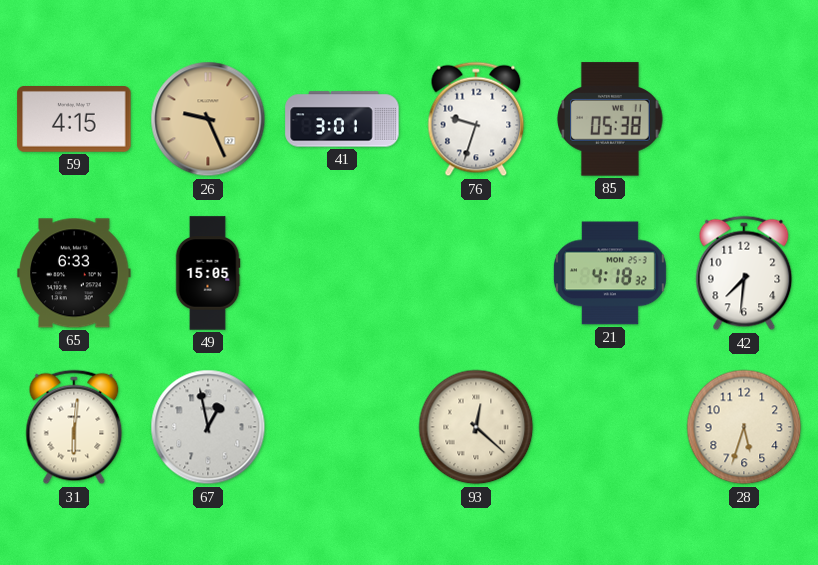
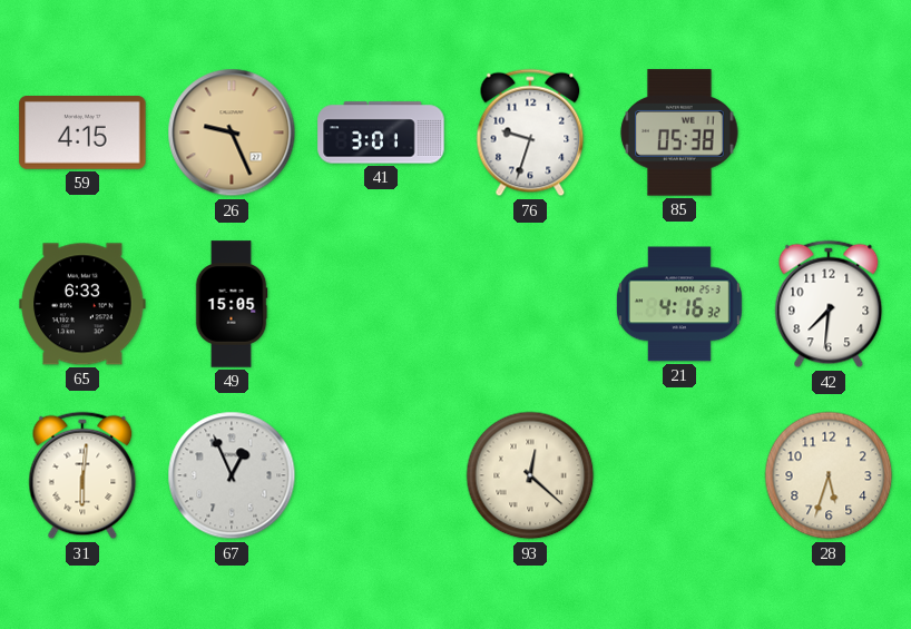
21: 4:18 -> 4:16 (679, 304)
67: 12:58 -> 12:56 (232, 475)
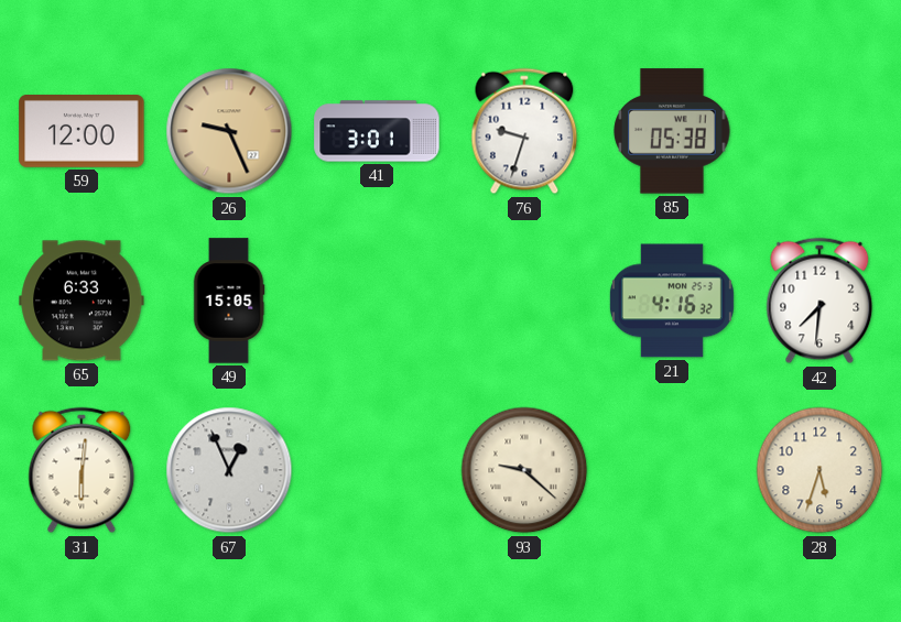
59: 4:15 -> 12:00 (82, 132)
93: 12:22 -> 9:22 (524, 470)
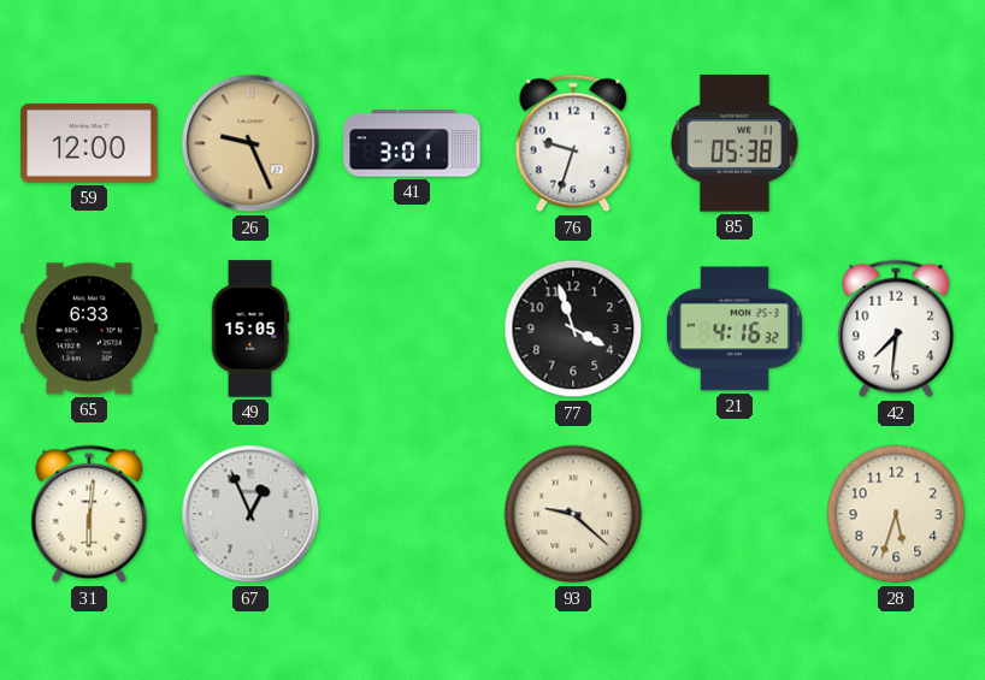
77: none -> 3:57 (573, 329)
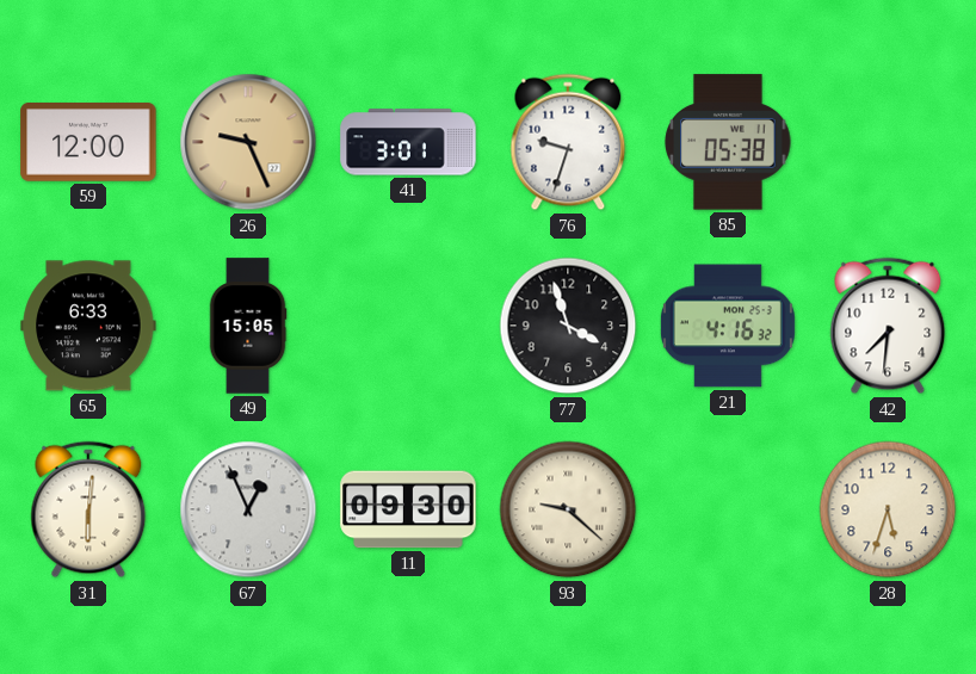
11: none -> 09:30 (408, 509)
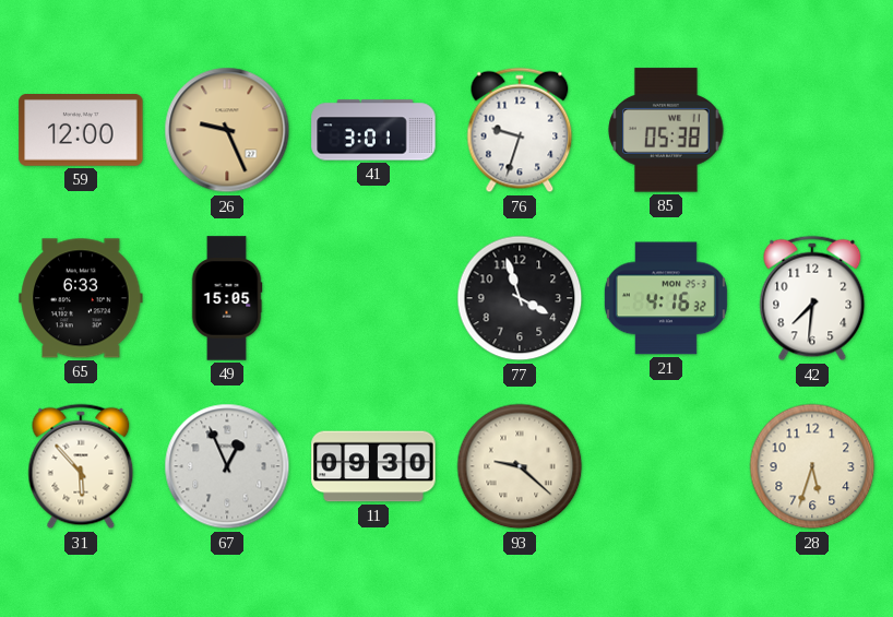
31: 6:01 -> 5:53 (81, 466)
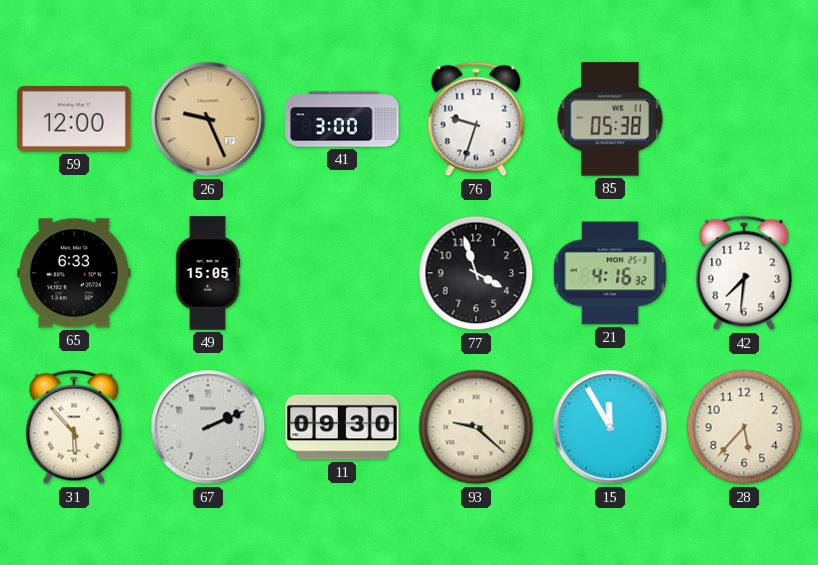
41: 3:01 -> 3:00 (342, 119)
67: 12:56 -> 2:11 (208, 427)
15: none -> 11:55 (610, 427)
28: 5:33 -> 5:37 (744, 427)
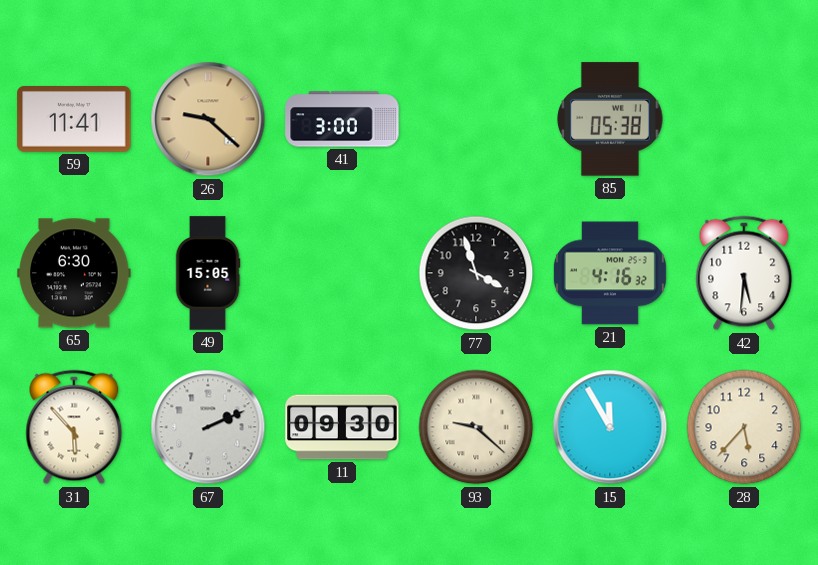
59: 12:00 -> 11:41 (74, 120)
26: 9:26 -> 9:22 (208, 119)
76: 9:33 -> none (476, 119)
65: 6:33 -> 6:30 (74, 273)
42: 7:31 -> 5:31 (744, 273)
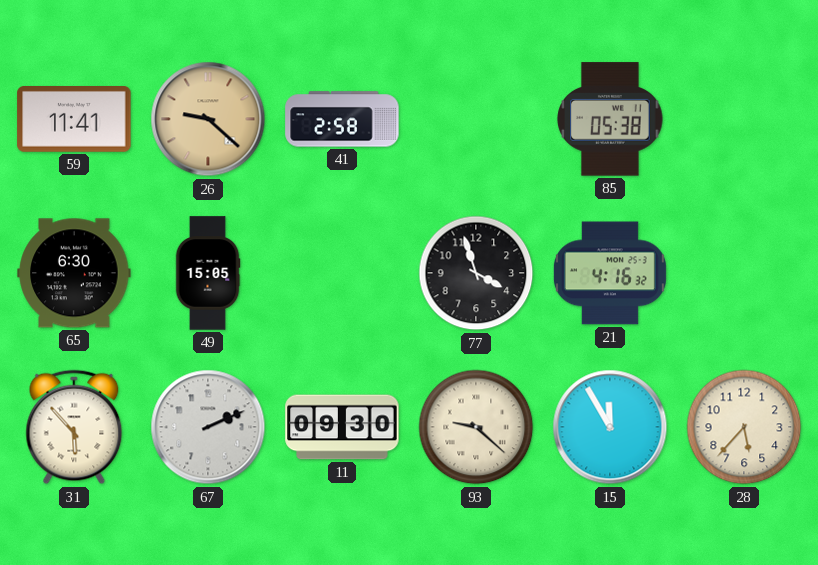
41: 3:00 -> 2:58 (342, 119)
42: 5:31 -> none (744, 273)
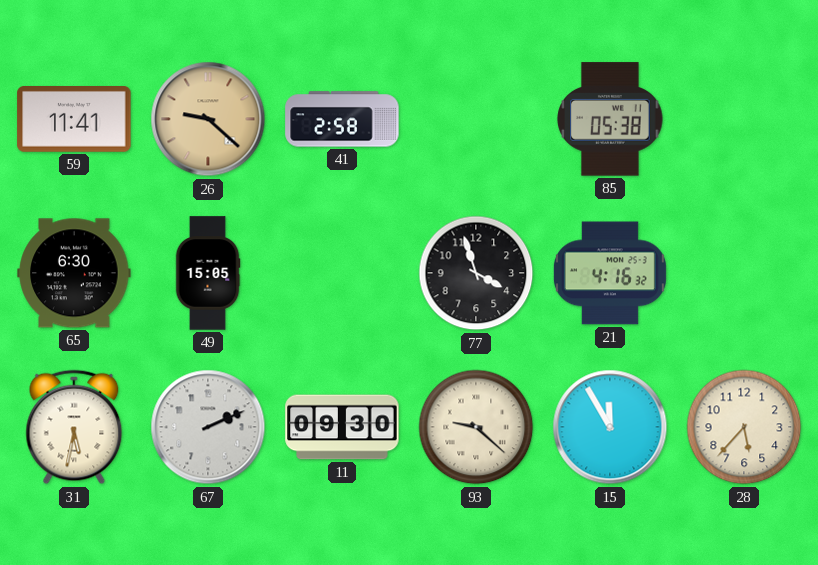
31: 5:53 -> 5:32 (74, 427)
